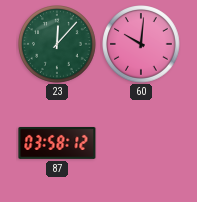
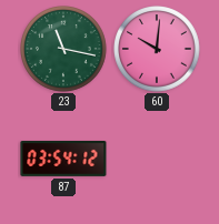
23: 12:07 -> 11:17 (64, 50)
87: 03:58 -> 03:54 (63, 159)
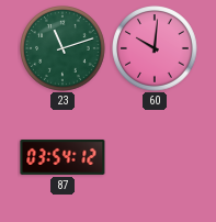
23: 11:17 -> 11:12 (64, 49)
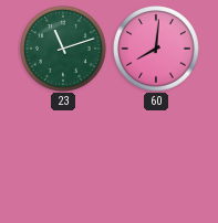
60: 10:01 -> 8:01 (157, 50)
87: 03:54 -> none (62, 157)
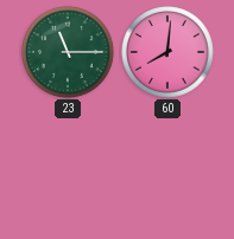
23: 11:12 -> 11:15 (69, 53)
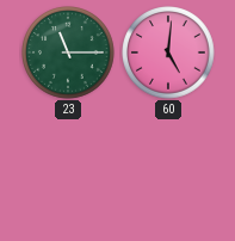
60: 8:01 -> 5:01 (169, 54)
